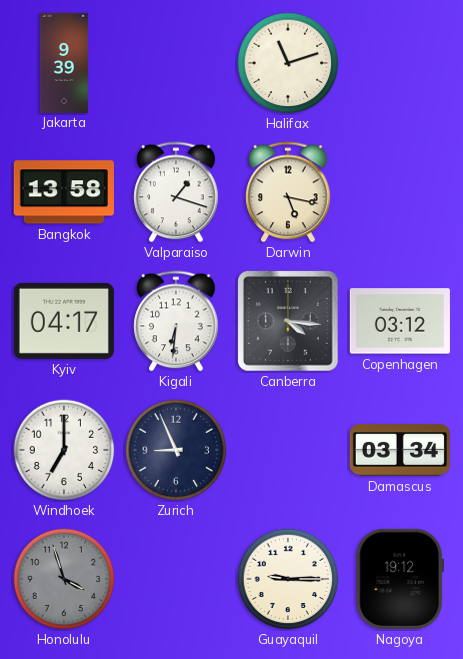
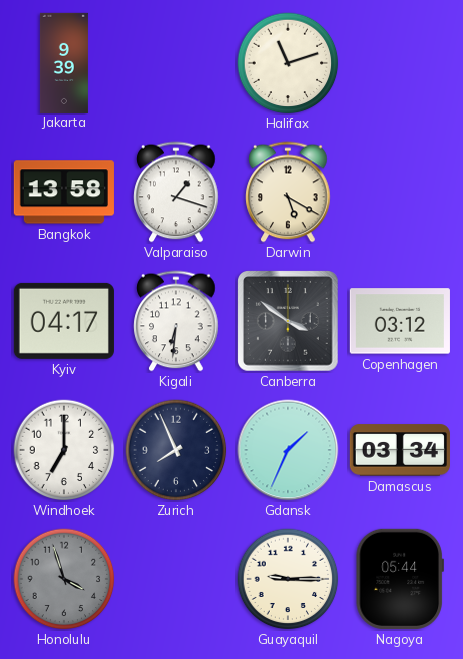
Darwin: 5:17 -> 5:20 (288, 192)
Canberra: 4:16 -> 3:51 (289, 322)
Zurich: 8:56 -> 7:56 (176, 450)
Gdansk: none -> 1:34 (288, 450)
Nagoya: 19:12 -> 05:44 (399, 579)
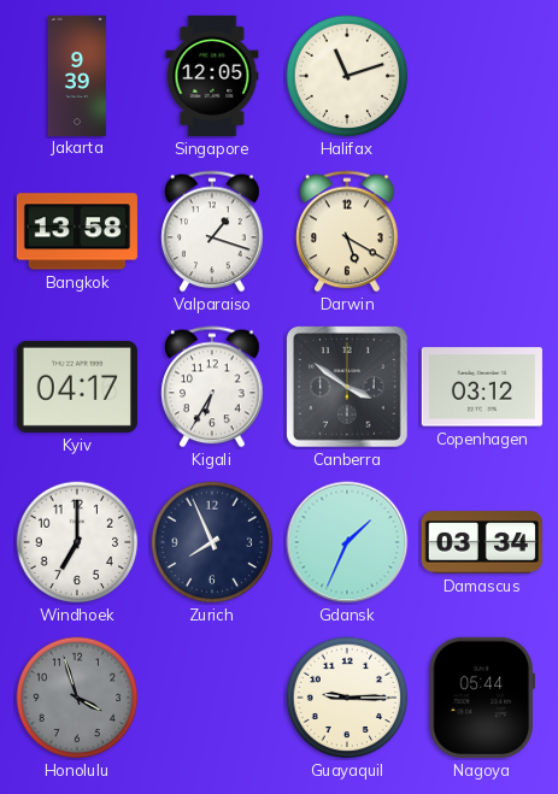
Singapore: none -> 12:05 (212, 76)
Kigali: 6:31 -> 6:35 (212, 387)
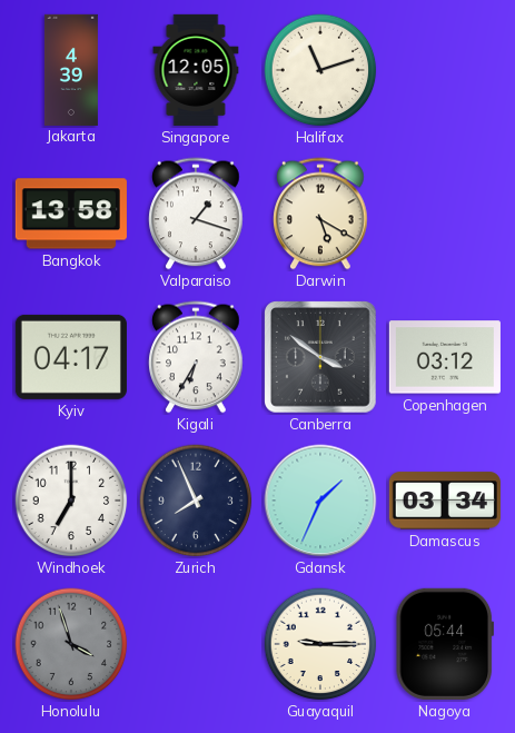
Jakarta: 9:39 -> 4:39 (71, 69)
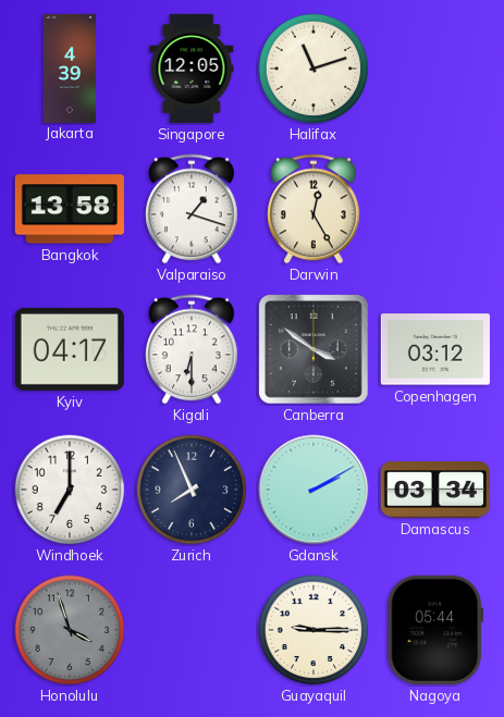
Darwin: 5:20 -> 12:25 (314, 209)
Kigali: 6:35 -> 6:30 (192, 349)
Gdansk: 1:34 -> 2:10 (314, 490)
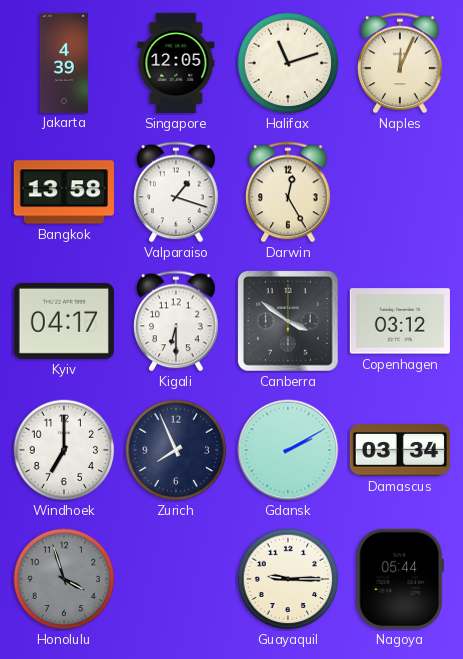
Naples: none -> 12:04 (400, 63)
